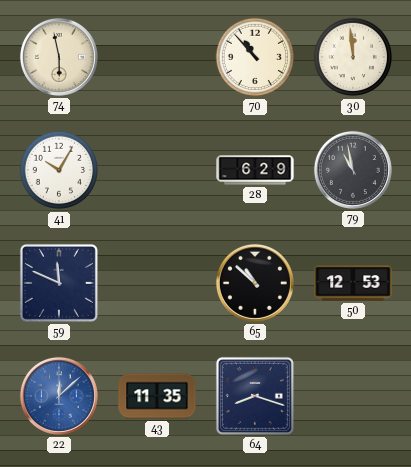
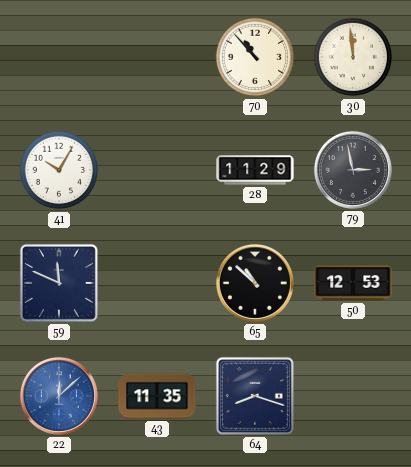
74: 5:58 -> none (59, 57)
28: 6:29 -> 11:29 (255, 170)
79: 10:58 -> 2:58 (353, 170)
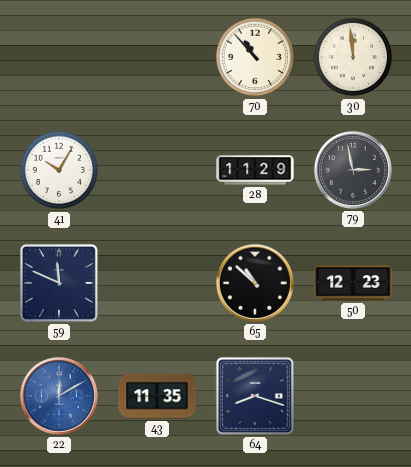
50: 12:53 -> 12:23 (353, 283)
22: 12:08 -> 12:10 (59, 396)
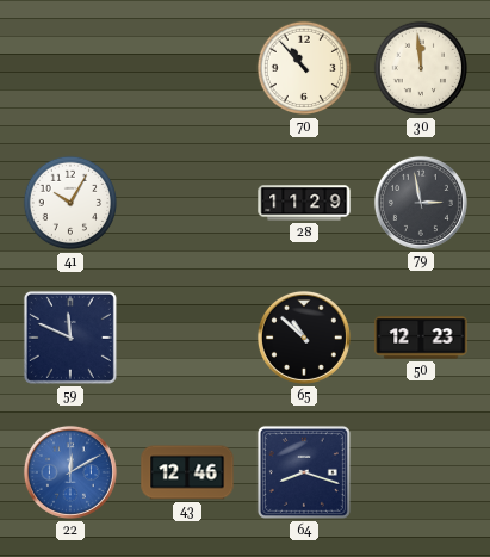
43: 11:35 -> 12:46 (187, 472)
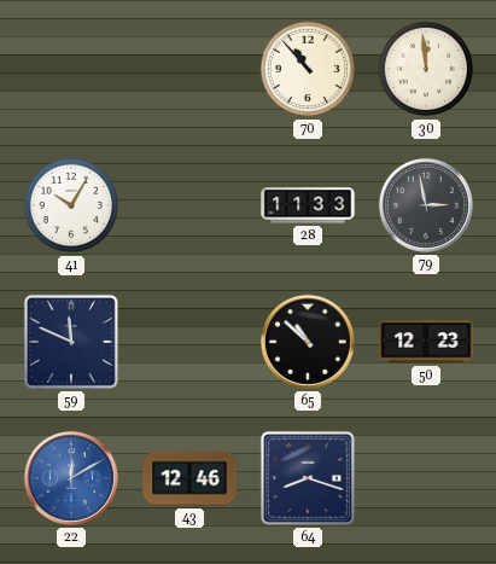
28: 11:29 -> 11:33 (308, 205)
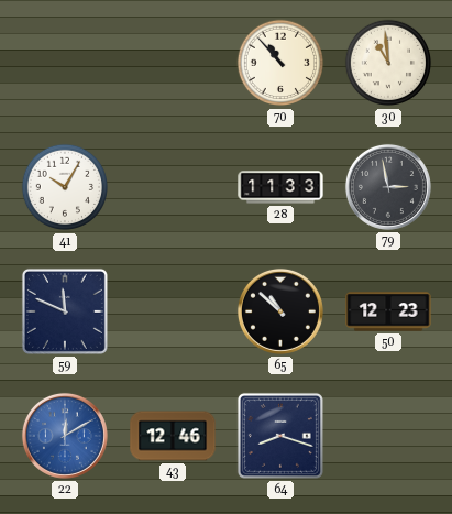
30: 11:59 -> 10:59 (388, 63)
